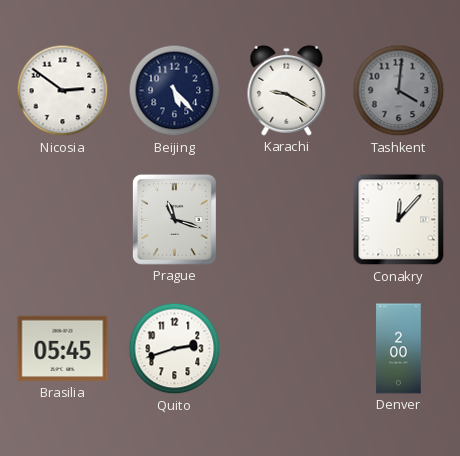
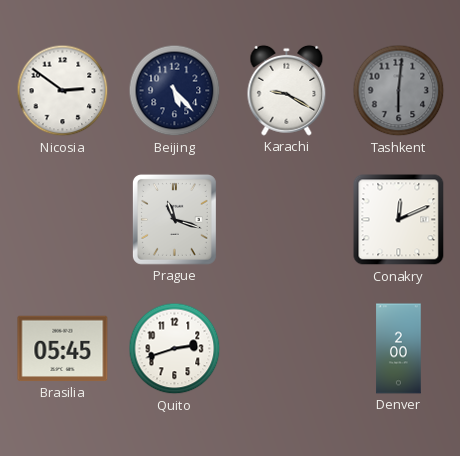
Tashkent: 4:01 -> 6:01 (399, 91)
Conakry: 12:07 -> 12:11 (399, 220)
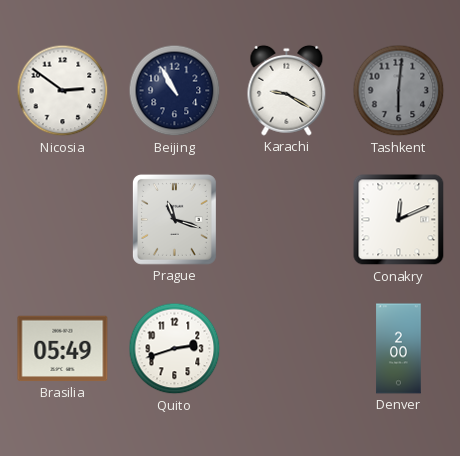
Beijing: 5:23 -> 10:55 (175, 91)
Brasilia: 05:45 -> 05:49 (63, 349)
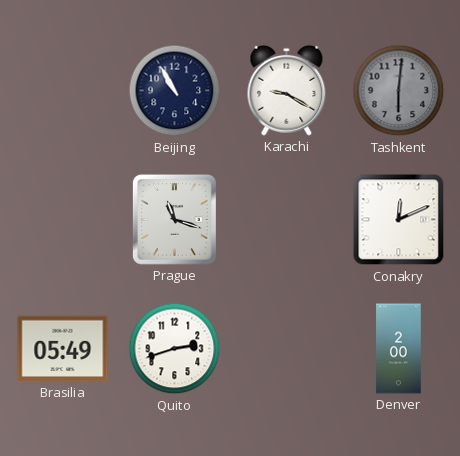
Nicosia: 2:51 -> none (63, 91)
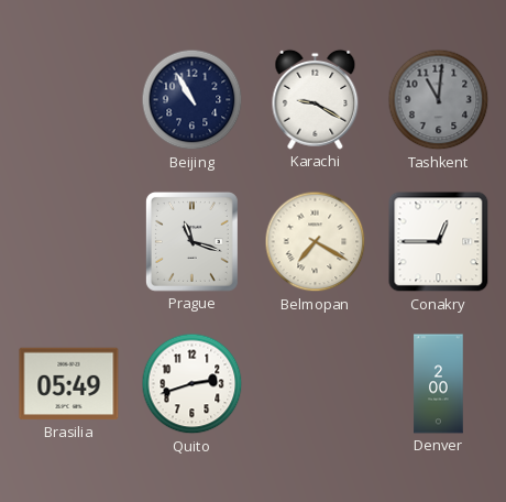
Tashkent: 6:01 -> 11:01 (439, 100)
Belmopan: none -> 7:20 (316, 242)
Conakry: 12:11 -> 12:45 (439, 242)
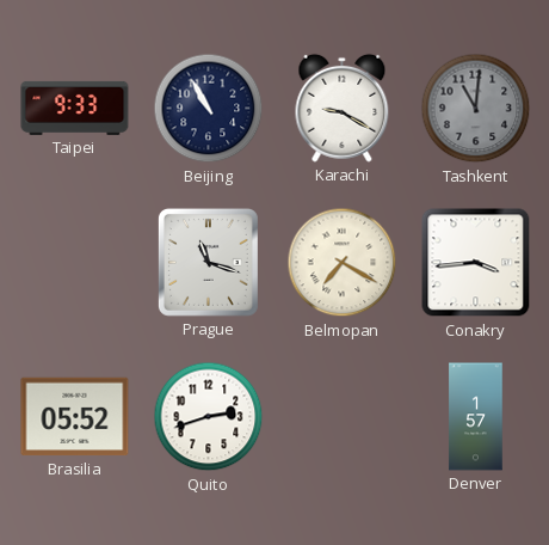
Taipei: none -> 9:33 (75, 108)
Conakry: 12:45 -> 3:44 (476, 263)
Brasilia: 05:49 -> 05:52 (75, 417)
Denver: 2:00 -> 1:57 (476, 417)
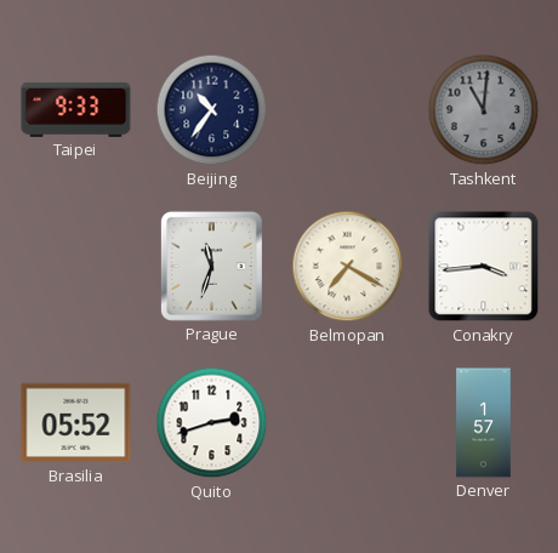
Beijing: 10:55 -> 10:36 (212, 110)
Karachi: 9:20 -> none (343, 108)
Prague: 11:18 -> 11:33 (211, 266)
